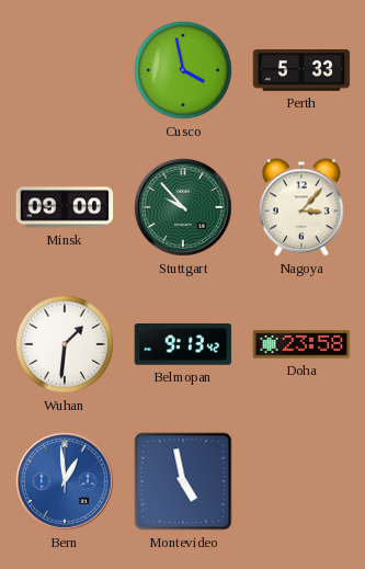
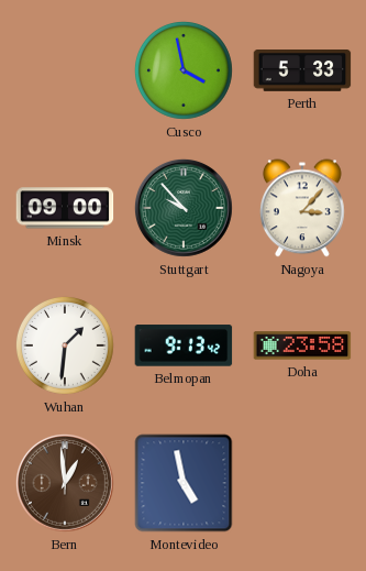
Bern dial: blue -> brown (65, 483)
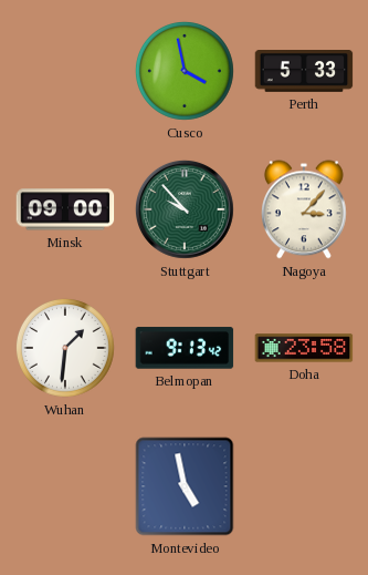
Bern: 12:59 -> none (65, 483)
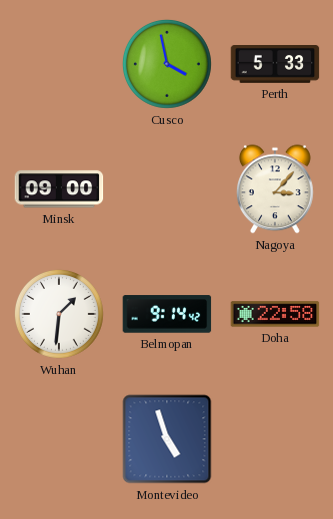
Stuttgart: 9:53 -> none (185, 209)
Belmopan: 9:13 -> 9:14 (167, 314)
Doha: 23:58 -> 22:58 (275, 314)
Montevideo: 4:58 -> 4:57 (167, 439)
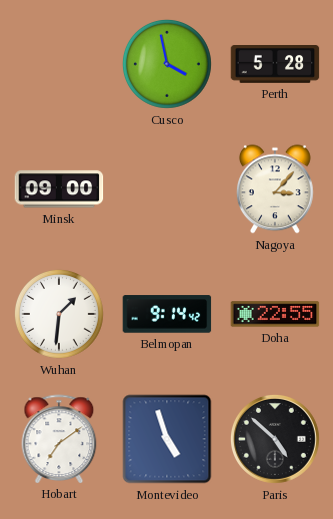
Perth: 5:33 -> 5:28 (275, 65)
Doha: 22:58 -> 22:55 (275, 314)
Hobart: none -> 7:09 (59, 439)
Paris: none -> 4:52 (275, 439)
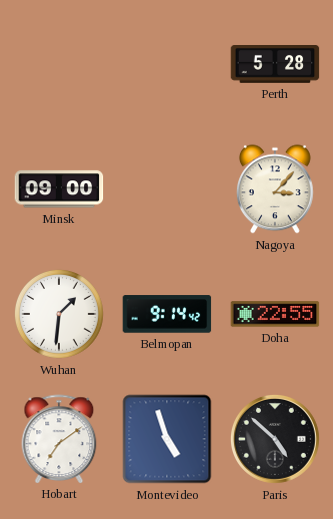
Cusco: 3:58 -> none (167, 64)
